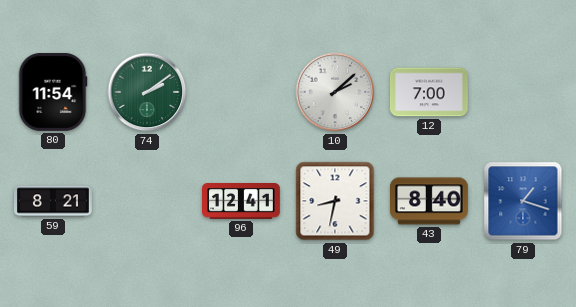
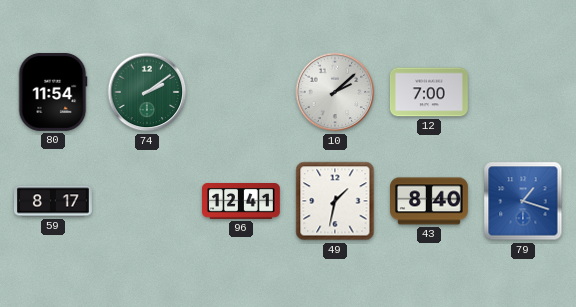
59: 8:21 -> 8:17 (54, 201)
49: 8:32 -> 1:32 (335, 201)
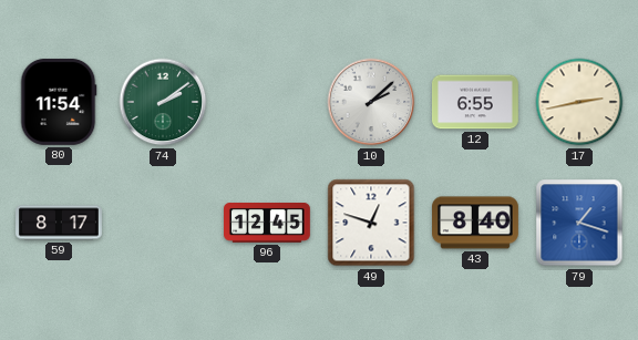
12: 7:00 -> 6:55 (475, 102)
17: none -> 2:43 (579, 102)
96: 12:41 -> 12:45 (268, 224)
49: 1:32 -> 12:48 (371, 223)
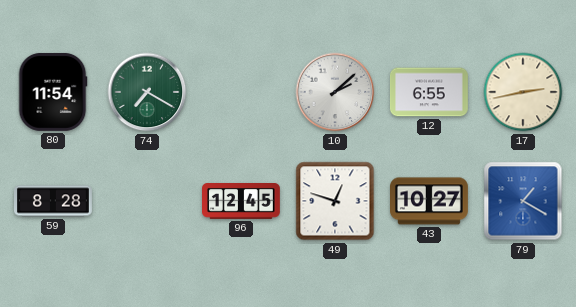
74: 2:09 -> 7:20 (147, 92)
59: 8:17 -> 8:28 (54, 201)
43: 8:40 -> 10:27 (430, 201)
79: 1:18 -> 1:20 (523, 201)
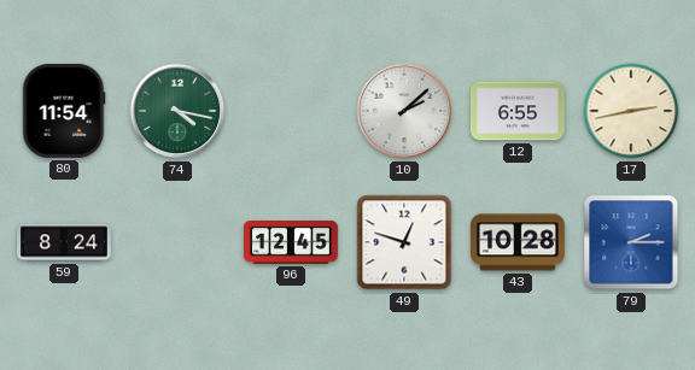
74: 7:20 -> 4:17 (177, 111)
59: 8:28 -> 8:24 (65, 242)
43: 10:27 -> 10:28 (519, 242)
79: 1:20 -> 2:15 (631, 242)
